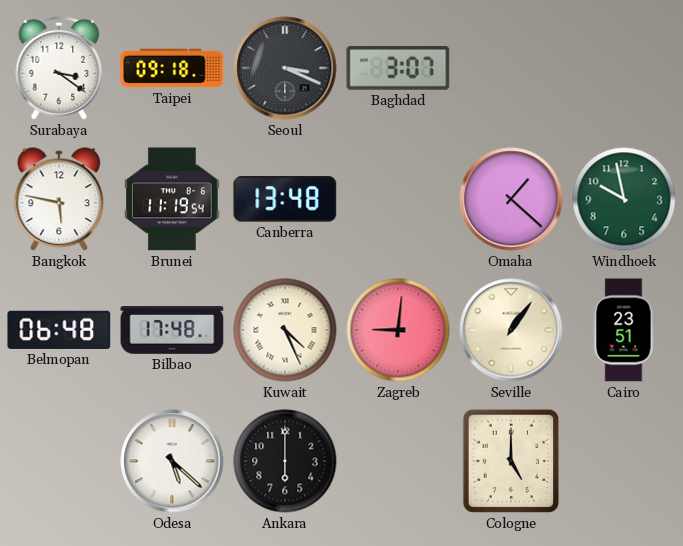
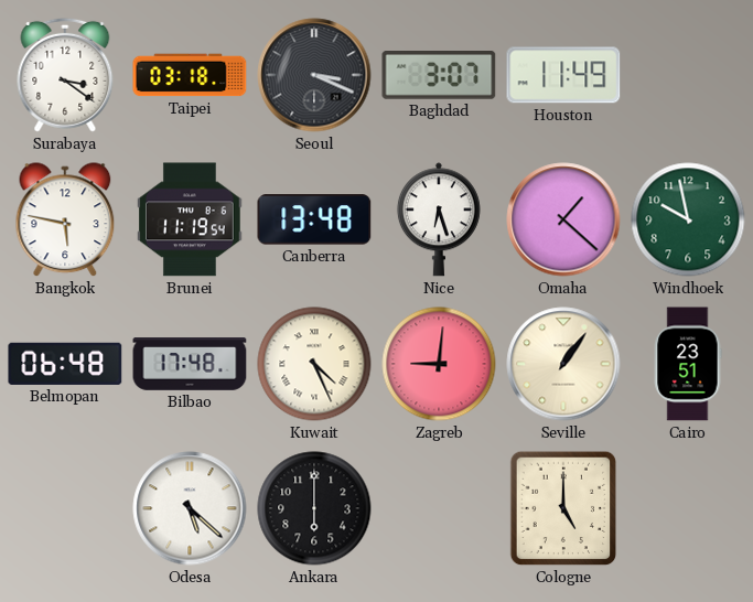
Taipei: 09:18 -> 03:18 (190, 75)
Houston: none -> 11:49 (563, 75)
Nice: none -> 6:27 (439, 219)
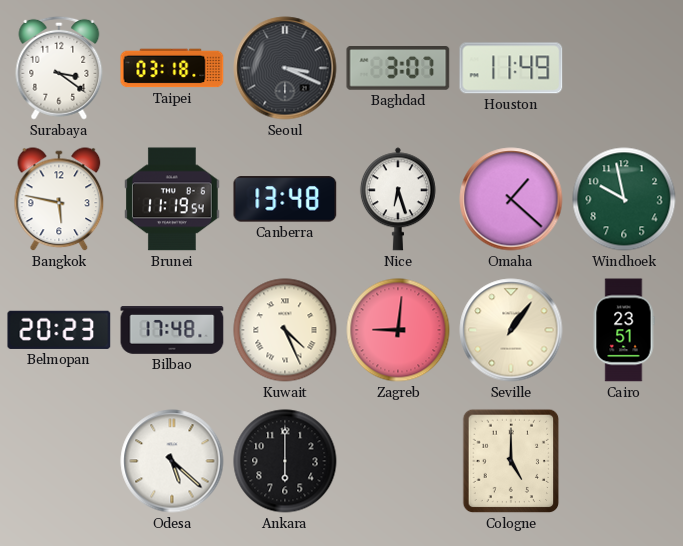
Belmopan: 06:48 -> 20:23 (59, 330)
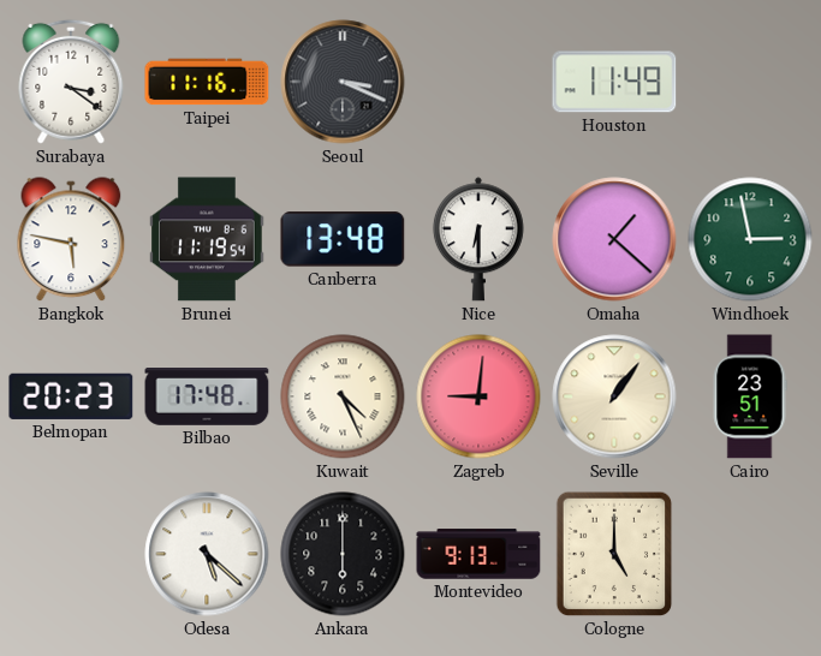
Taipei: 03:18 -> 11:16 (207, 82)
Baghdad: 3:07 -> none (398, 69)
Nice: 6:27 -> 6:30 (478, 239)
Windhoek: 9:58 -> 2:58 (750, 239)
Montevideo: none -> 9:13 (478, 554)
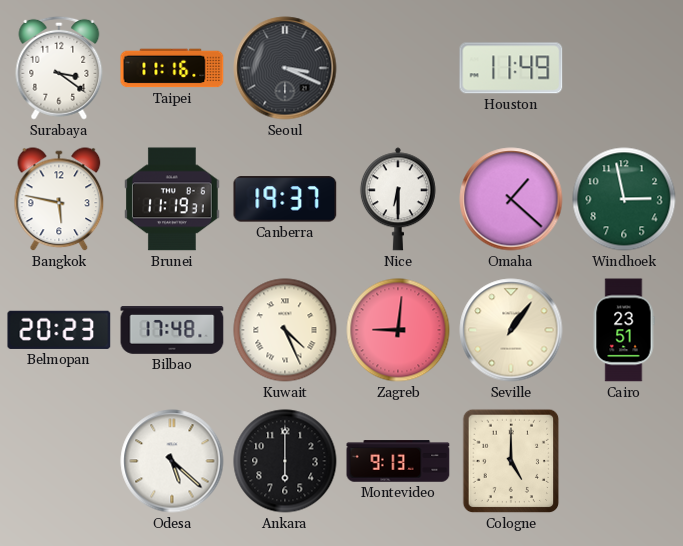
Brunei: 11:19:54 -> 11:19:31 (173, 199)
Canberra: 13:48 -> 19:37 (285, 199)
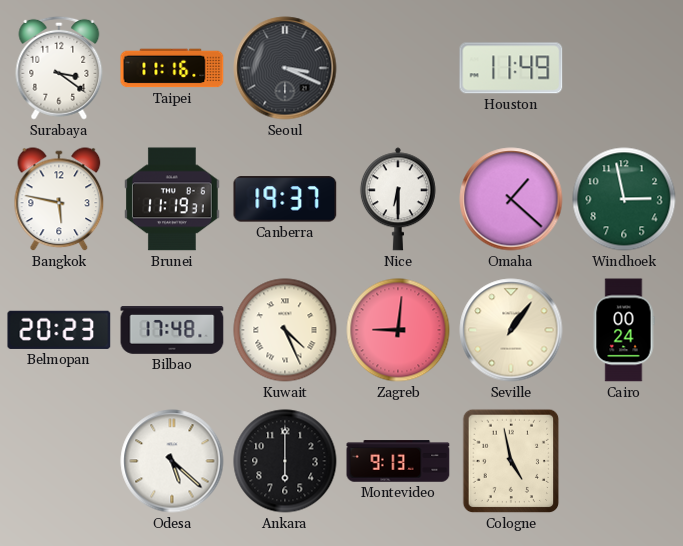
Cairo: 23:51 -> 00:24 (624, 330)
Cologne: 5:00 -> 4:58 (511, 461)
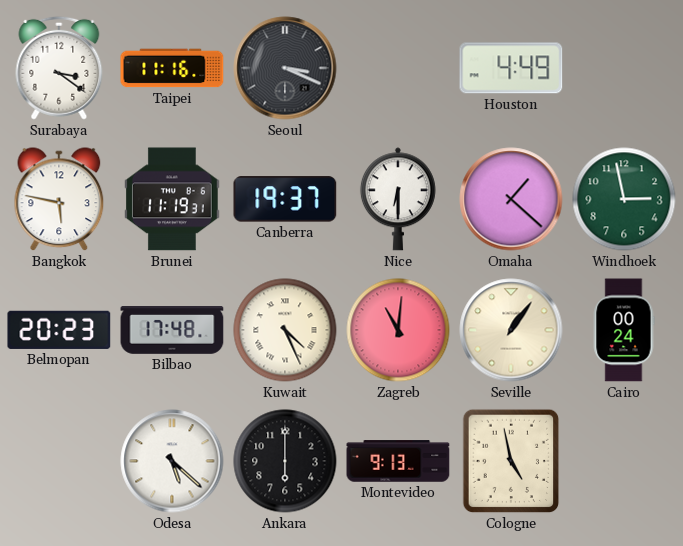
Houston: 11:49 -> 4:49 (511, 68)
Zagreb: 9:01 -> 11:01 (398, 330)
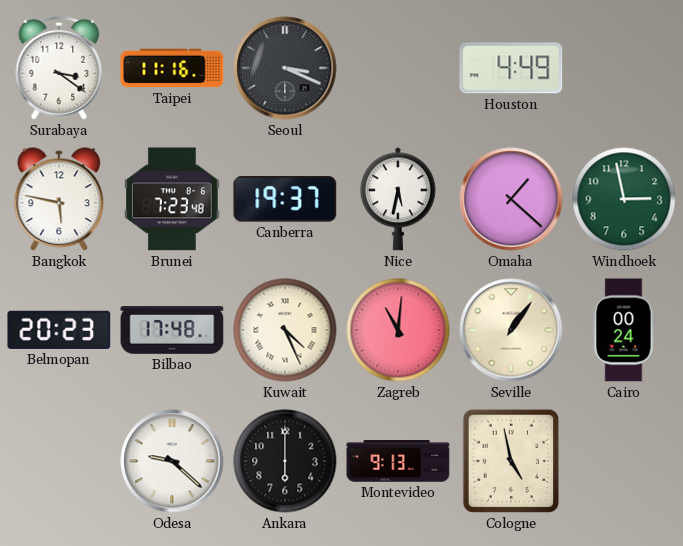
Brunei: 11:19 -> 7:23 (173, 199)
Nice: 6:30 -> 5:32 (398, 199)
Odesa: 5:22 -> 9:22 (172, 461)
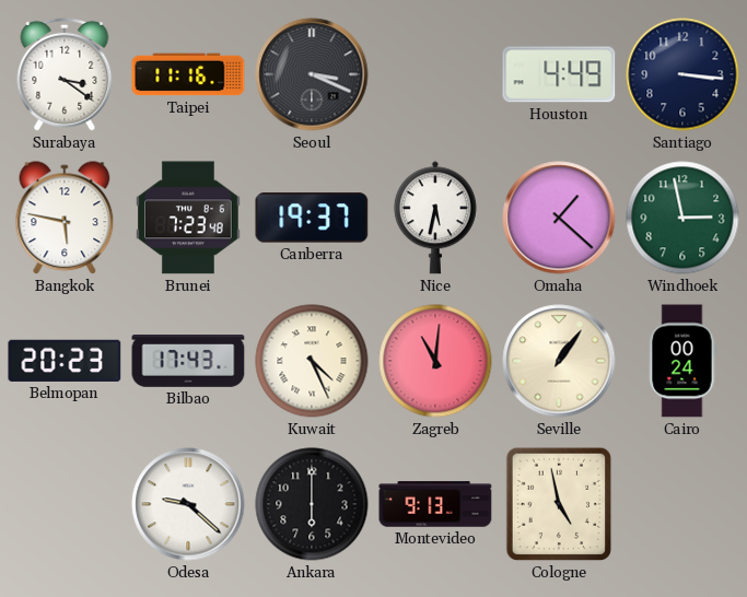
Santiago: none -> 3:16 (682, 74)
Bilbao: 17:48 -> 17:43 (188, 362)
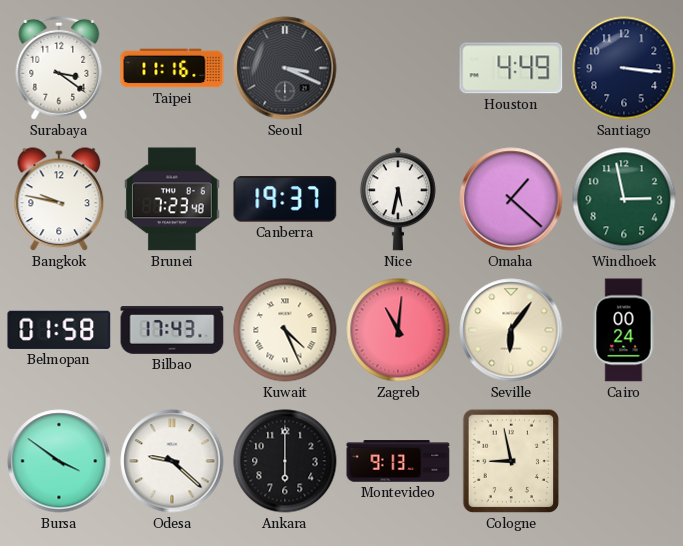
Bangkok: 5:47 -> 9:47 (59, 200)
Belmopan: 20:23 -> 01:58 (59, 330)
Seville: 1:06 -> 6:06 (511, 330)
Bursa: none -> 3:51 (59, 461)
Cologne: 4:58 -> 8:58 (511, 461)
